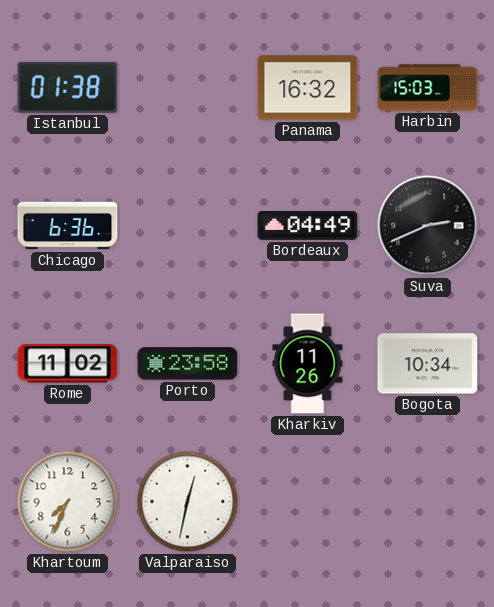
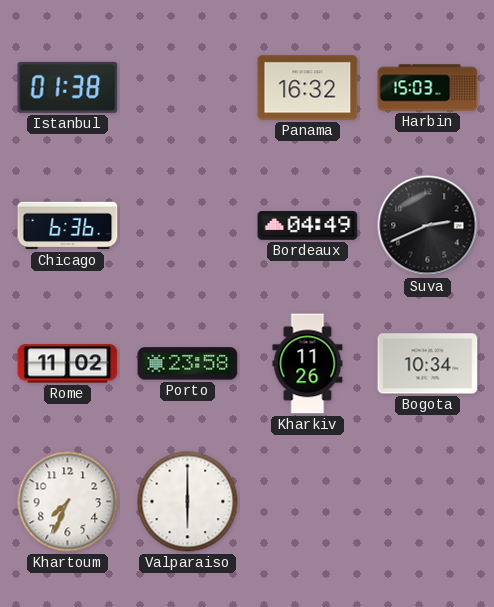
Valparaiso: 12:32 -> 6:00 (188, 502)
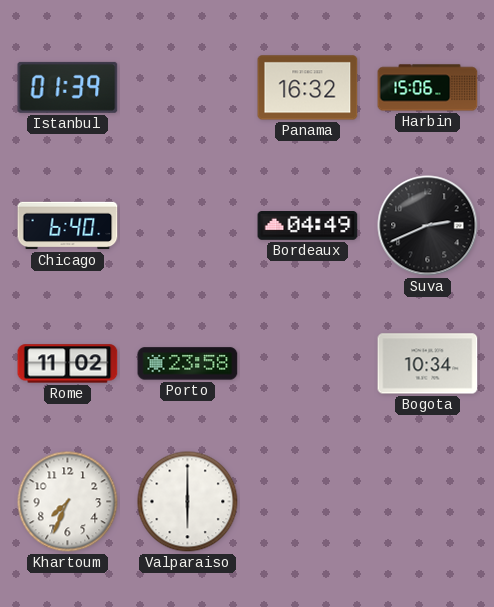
Istanbul: 01:38 -> 01:39 (68, 87)
Harbin: 15:03 -> 15:06 (428, 88)
Chicago: 6:36 -> 6:40 (68, 226)
Kharkiv: 11:26 -> none (308, 364)
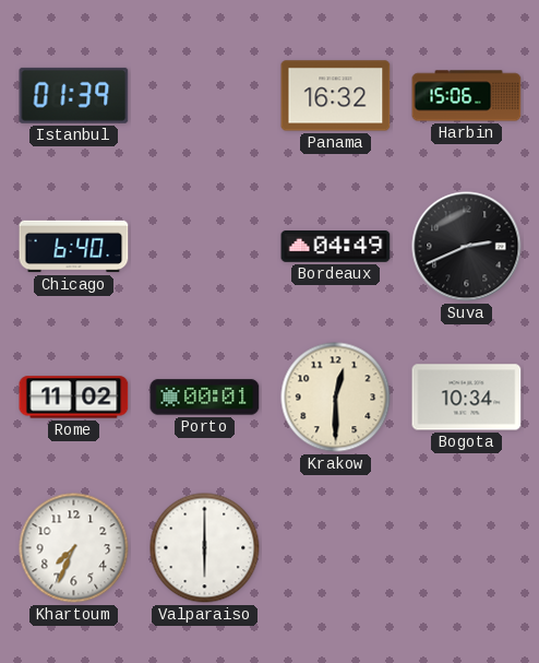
Porto: 23:58 -> 00:01 (205, 398)
Krakow: none -> 12:30 (336, 398)
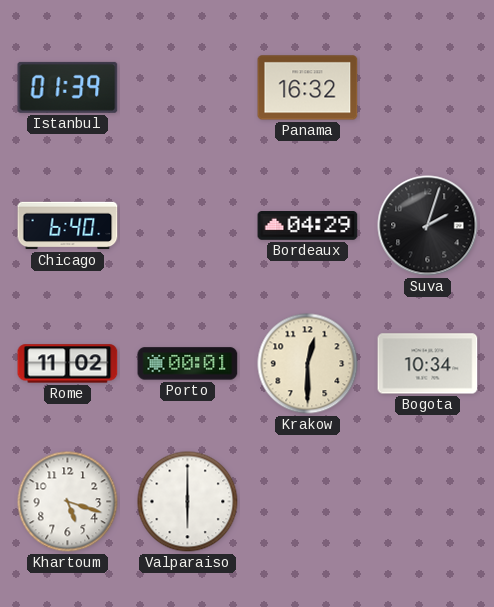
Harbin: 15:06 -> none (467, 96)
Bordeaux: 04:49 -> 04:29 (308, 226)
Suva: 2:41 -> 2:03 (428, 226)
Khartoum: 7:34 -> 5:18 (68, 502)
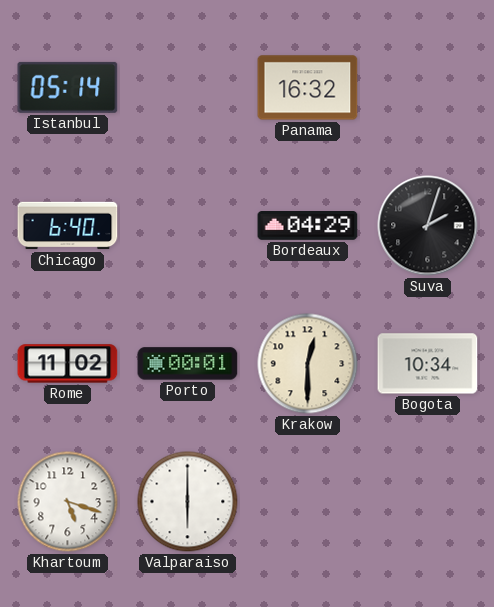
Istanbul: 01:39 -> 05:14 (68, 87)
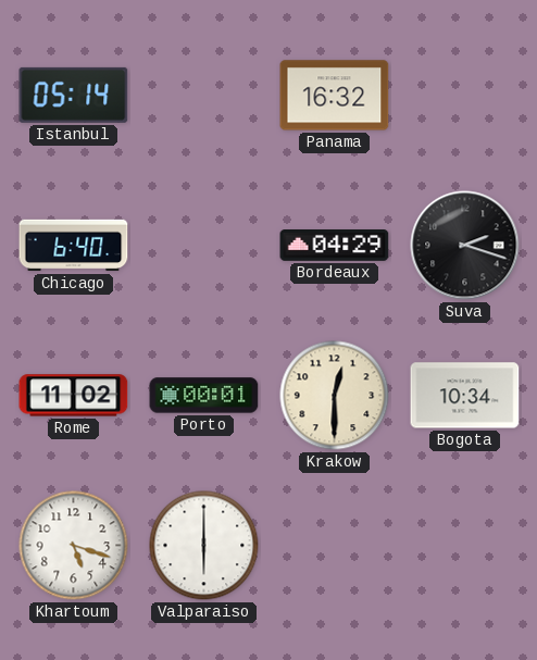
Suva: 2:03 -> 2:18 (465, 246)
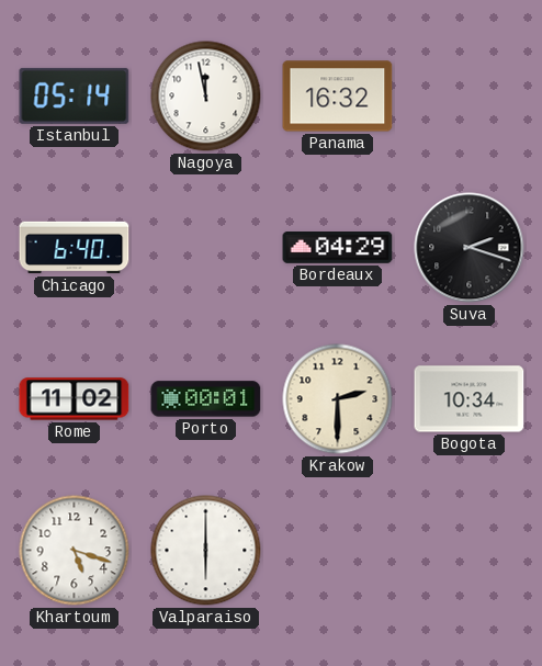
Nagoya: none -> 11:58 (206, 97)
Krakow: 12:30 -> 2:30 (338, 399)
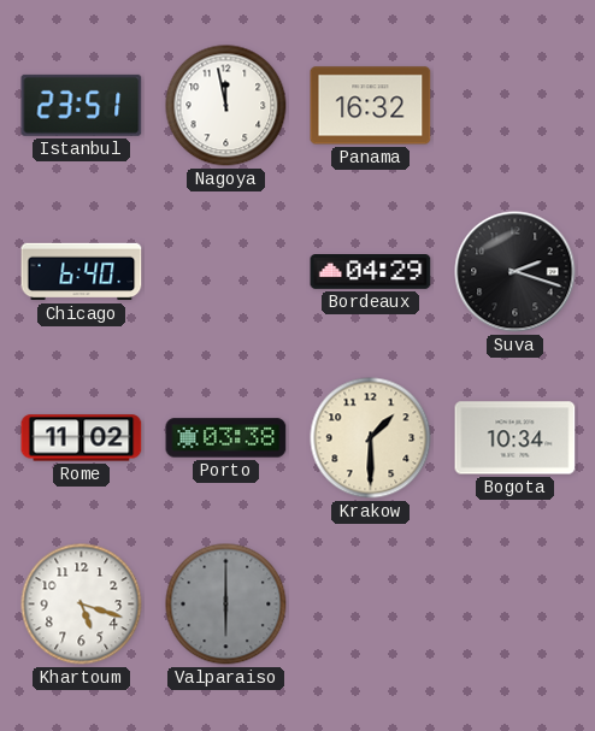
Istanbul: 05:14 -> 23:51 (82, 105)
Porto: 00:01 -> 03:38 (226, 438)
Krakow: 2:30 -> 1:30 (371, 438)
Valparaiso dial: white -> grey (226, 605)
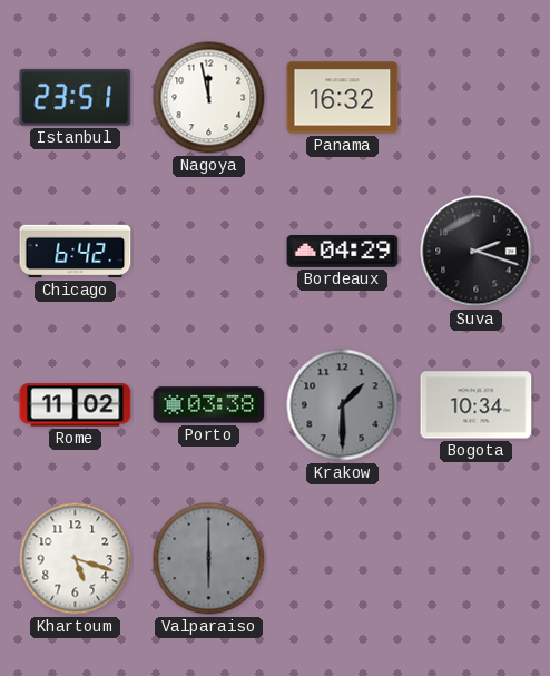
Chicago: 6:40 -> 6:42 (76, 252)
Krakow dial: cream -> grey (343, 405)
